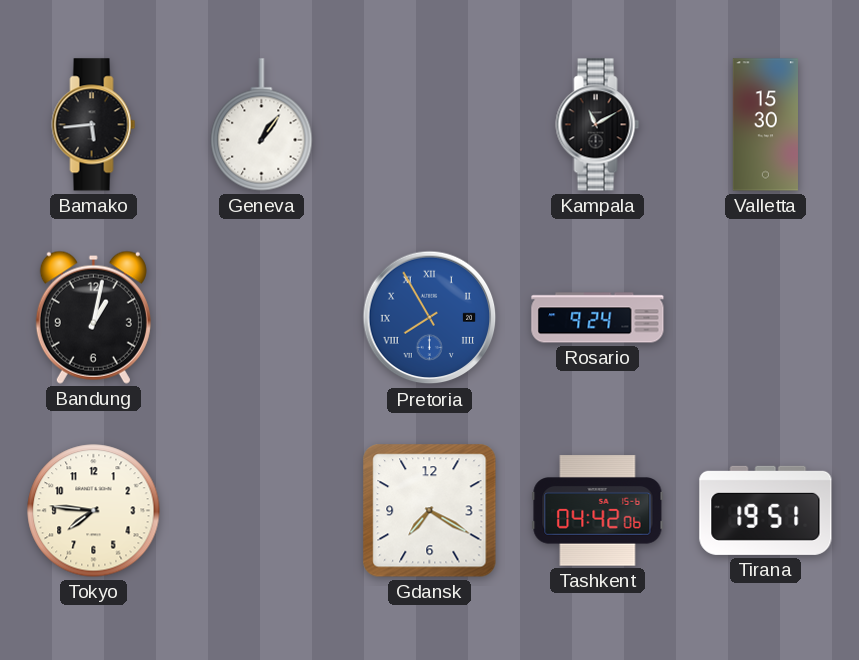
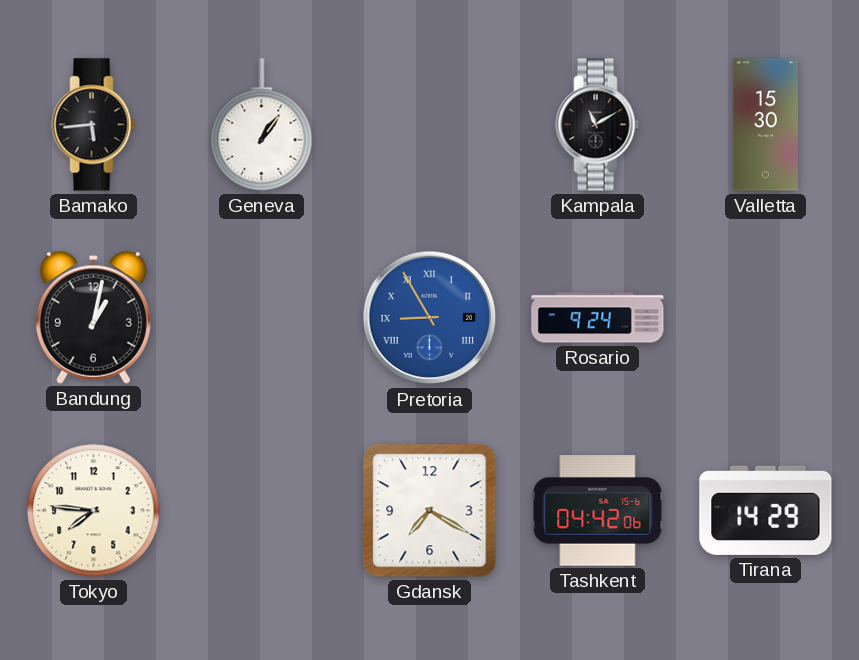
Pretoria: 7:55 -> 8:55 (430, 318)
Tirana: 19:51 -> 14:29 (766, 510)
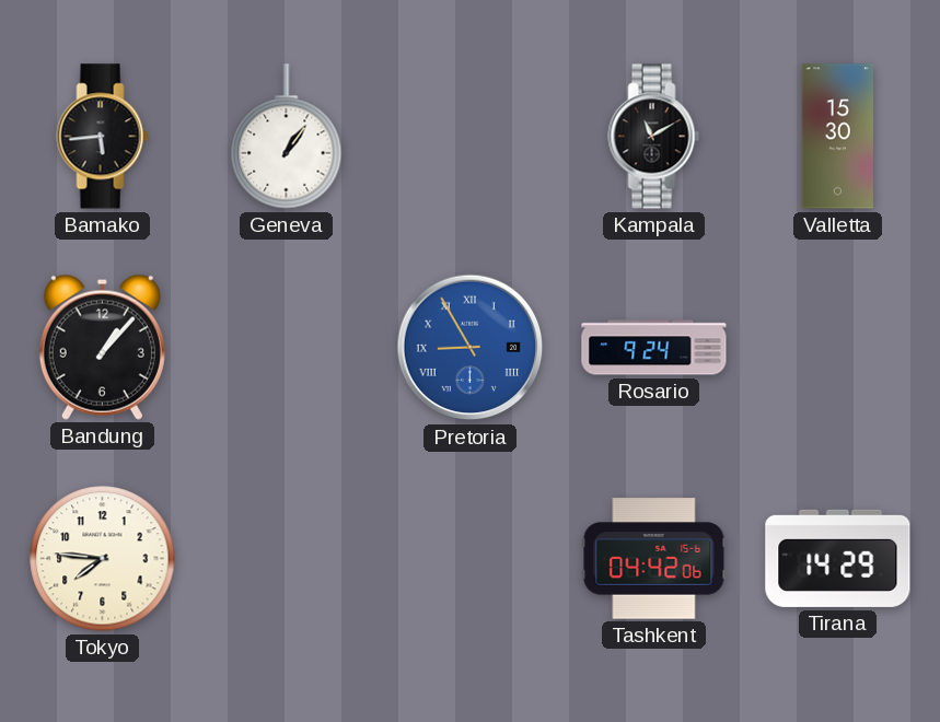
Bandung: 1:02 -> 1:07 (102, 347)
Gdansk: 7:20 -> none (430, 511)
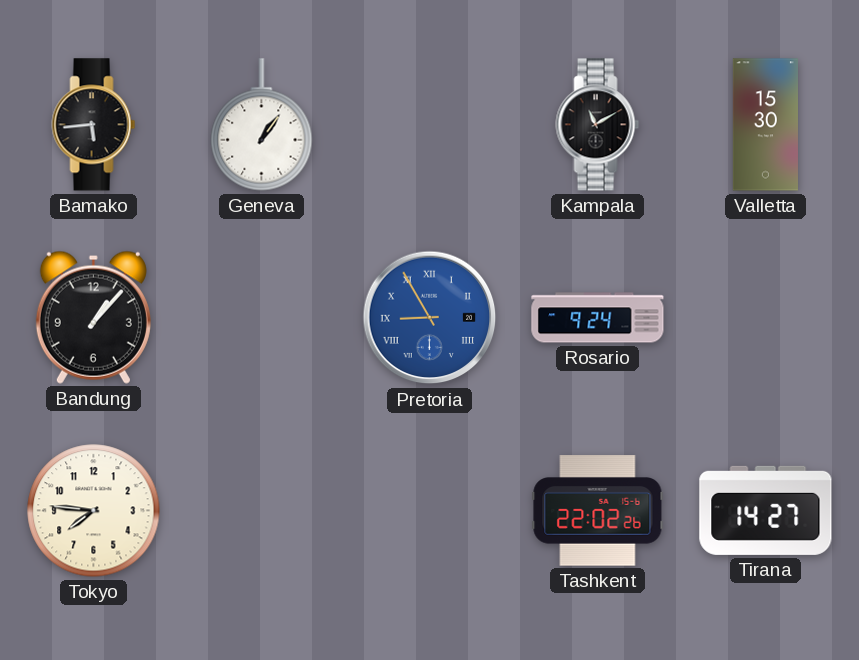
Tashkent: 04:42 -> 22:02 (598, 511)
Tirana: 14:29 -> 14:27 (766, 510)
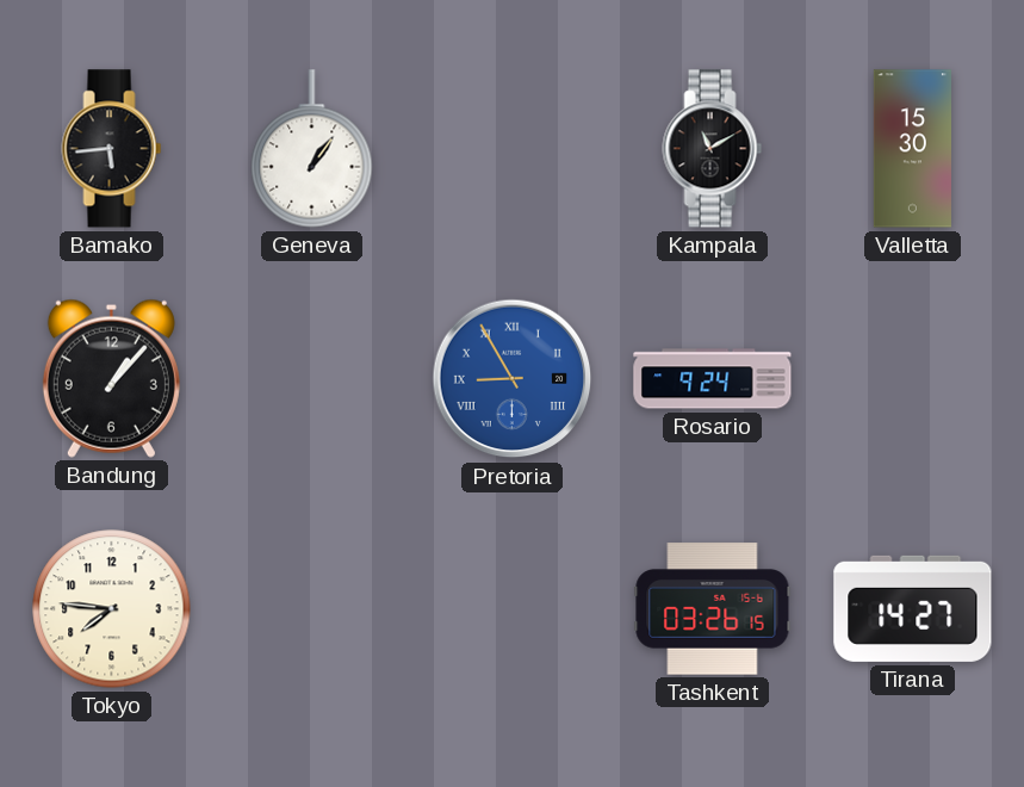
Tashkent: 22:02 -> 03:26 (713, 609)
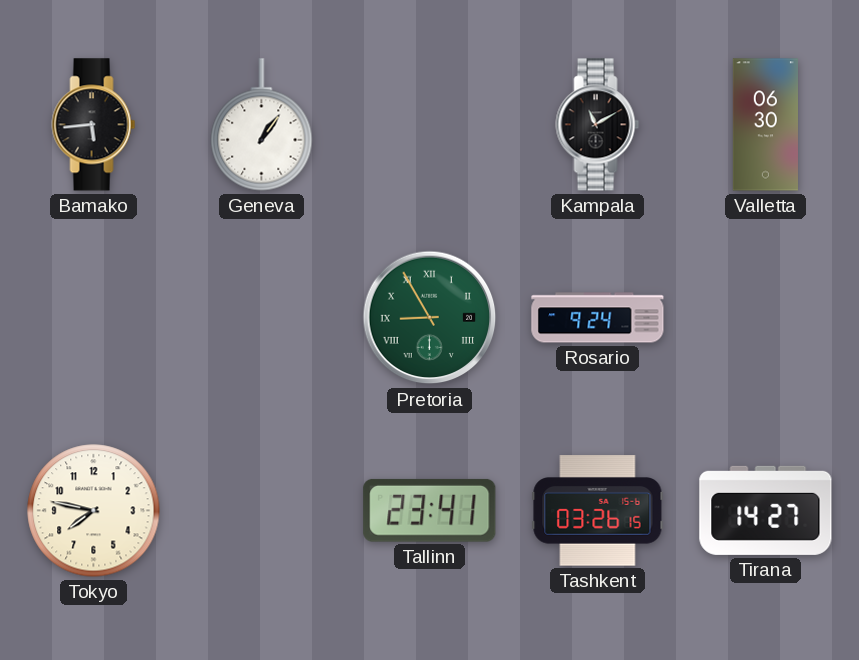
Valletta: 15:30 -> 06:30 (765, 125)
Bandung: 1:07 -> none (111, 378)
Pretoria dial: blue -> green (430, 318)
Tokyo: 7:46 -> 7:47 (94, 511)
Tallinn: none -> 23:41 (430, 510)
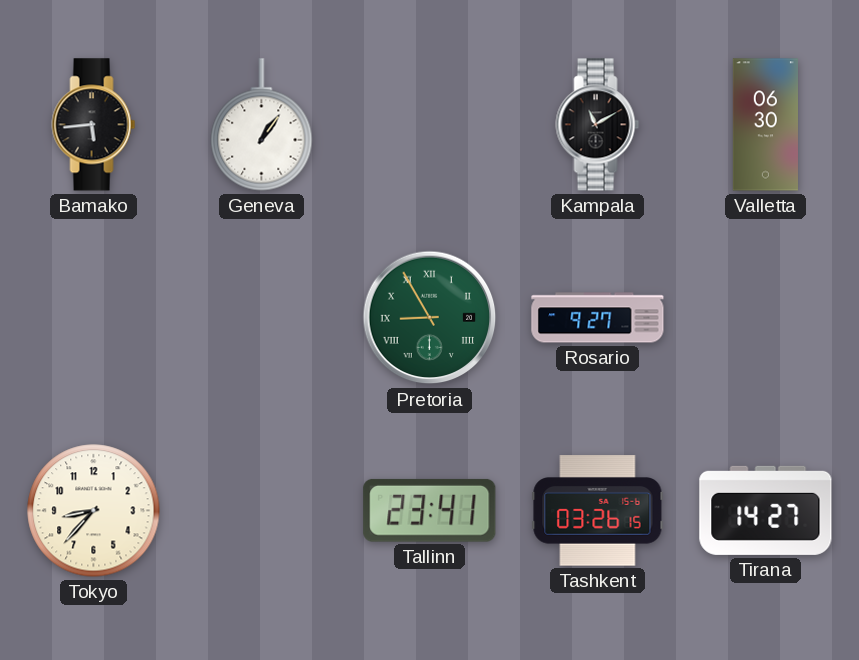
Rosario: 9:24 -> 9:27 (598, 318)
Tokyo: 7:47 -> 8:37 (94, 511)
